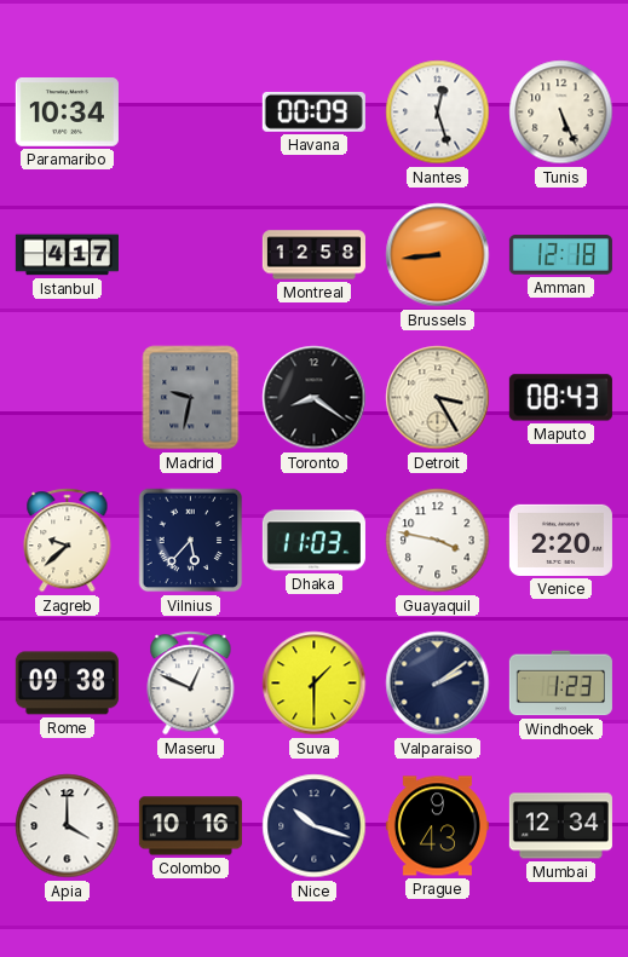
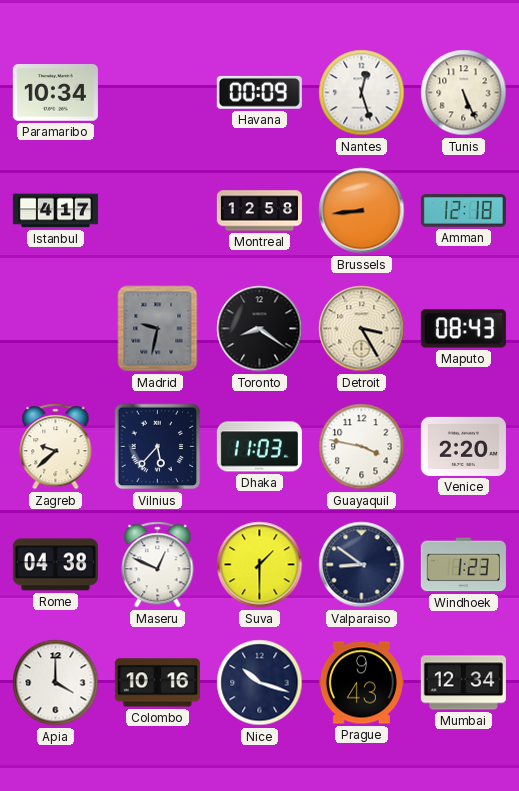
Rome: 09:38 -> 04:38 (55, 565)
Valparaiso: 2:09 -> 8:51 (362, 565)
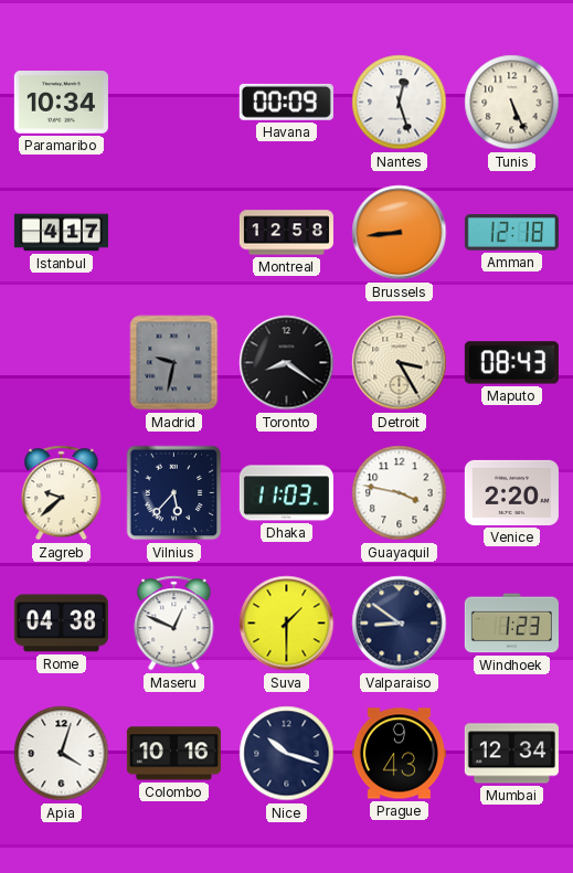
Apia: 4:00 -> 4:03 (62, 754)
